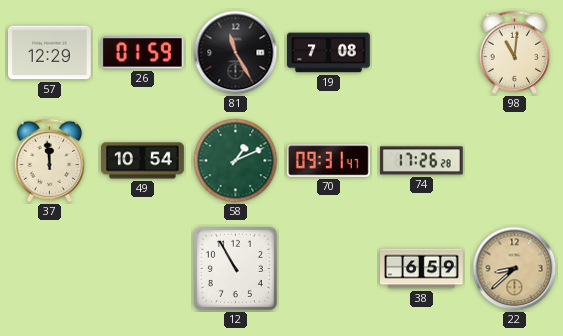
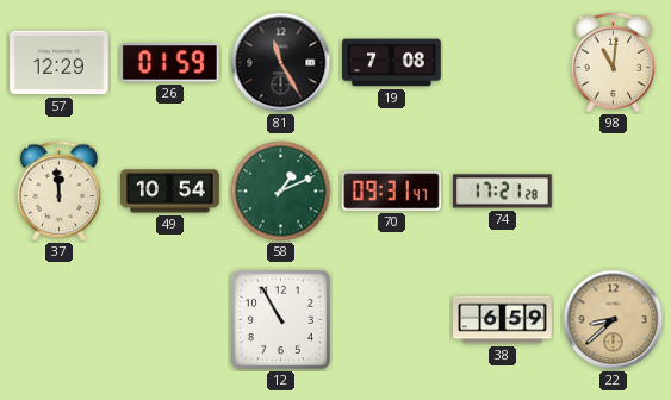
74: 17:26 -> 17:21 (502, 192)
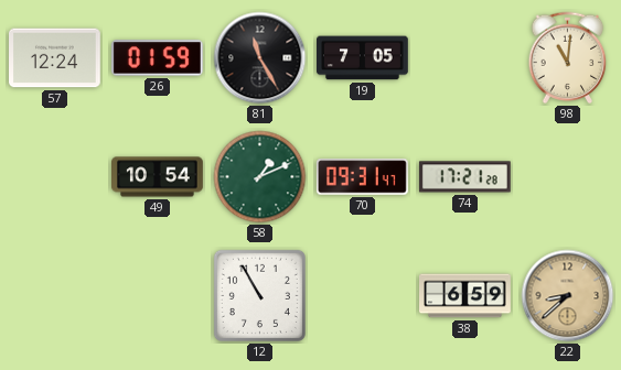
57: 12:29 -> 12:24 (55, 58)
19: 7:08 -> 7:05 (363, 58)
37: 11:59 -> none (60, 192)
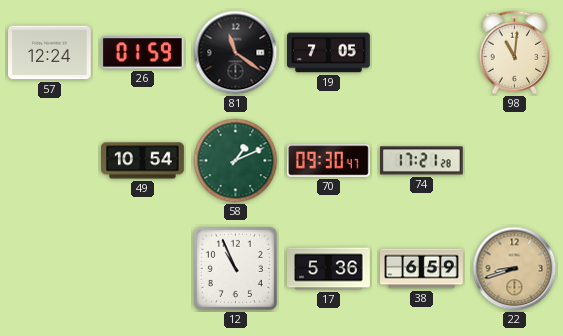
81: 11:25 -> 11:21 (236, 53)
70: 09:31 -> 09:30 (328, 161)
12: 10:55 -> 10:56 (235, 268)
17: none -> 5:36 (329, 269)
22: 8:38 -> 8:42 (515, 269)
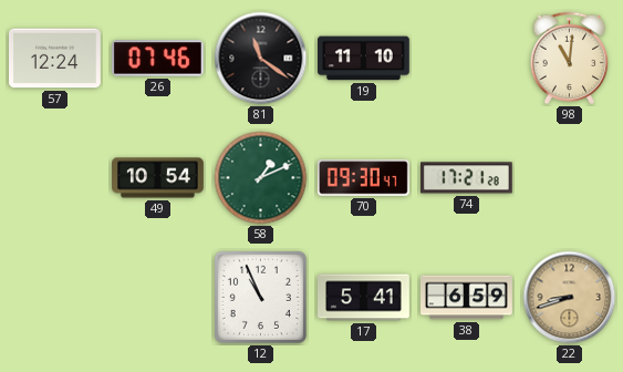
26: 01:59 -> 07:46 (157, 59)
19: 7:05 -> 11:10 (364, 59)
17: 5:36 -> 5:41 (364, 298)
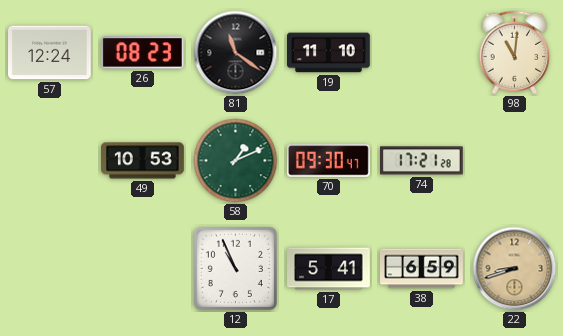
26: 07:46 -> 08:23 (142, 53)
49: 10:54 -> 10:53 (143, 161)
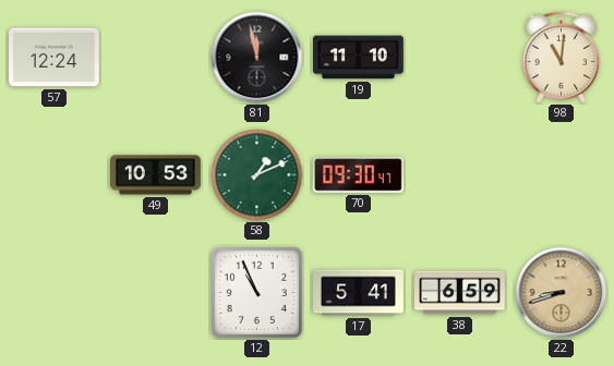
26: 08:23 -> none (142, 53)
81: 11:21 -> 11:58 (257, 58)
74: 17:21 -> none (421, 161)
